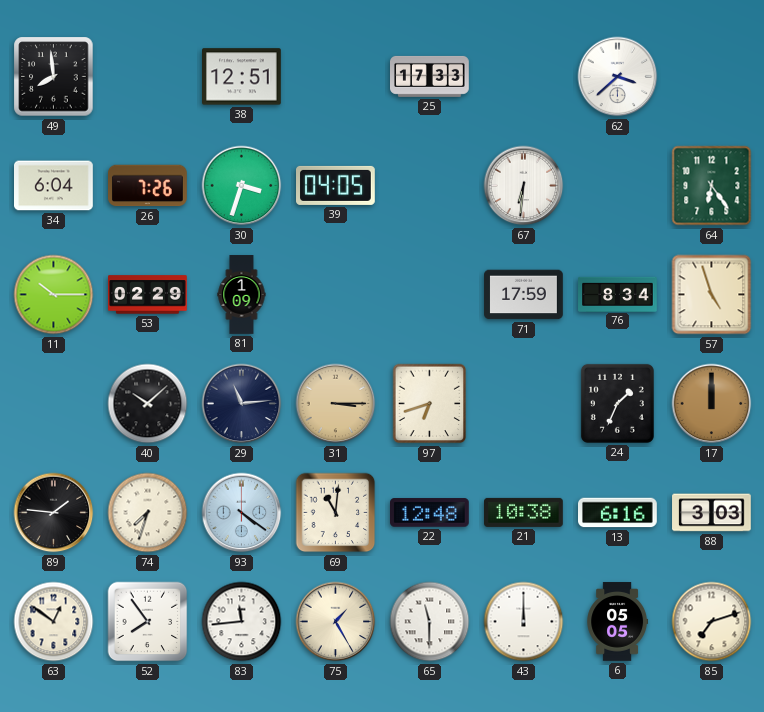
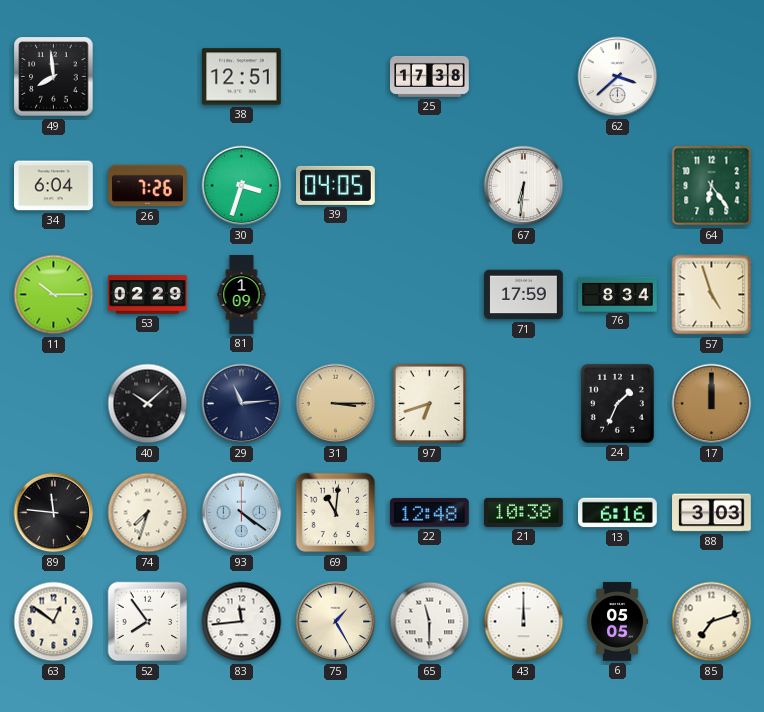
25: 17:33 -> 17:38 (430, 76)
89: 1:46 -> 11:46 (54, 513)
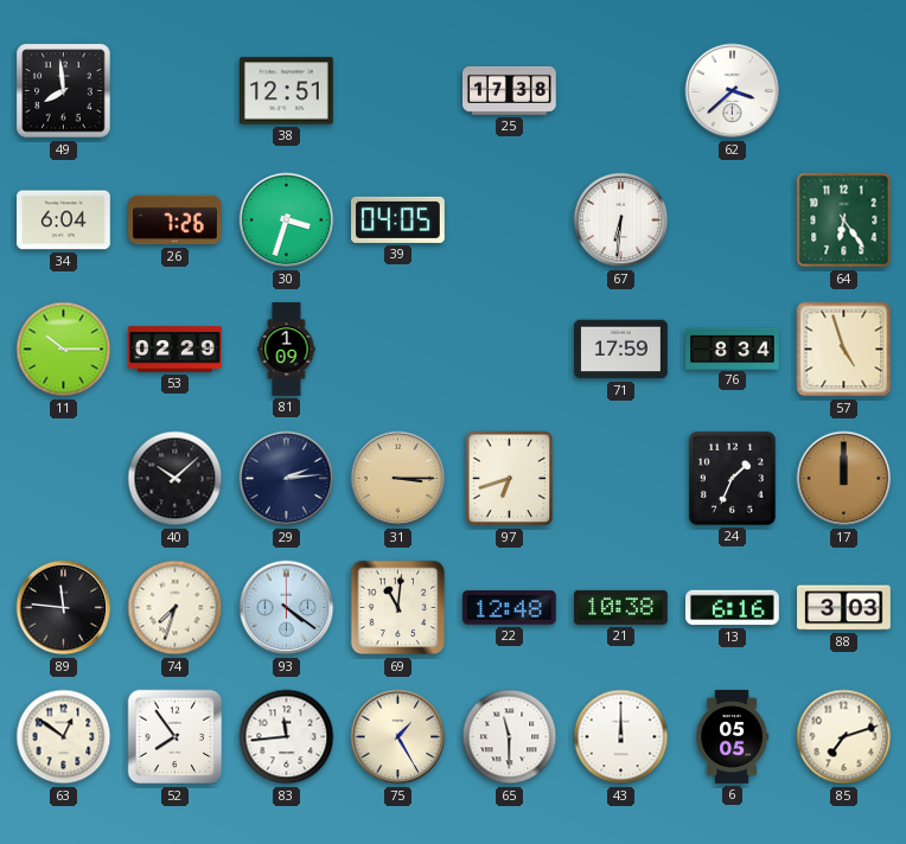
29: 11:14 -> 2:14 (287, 479)
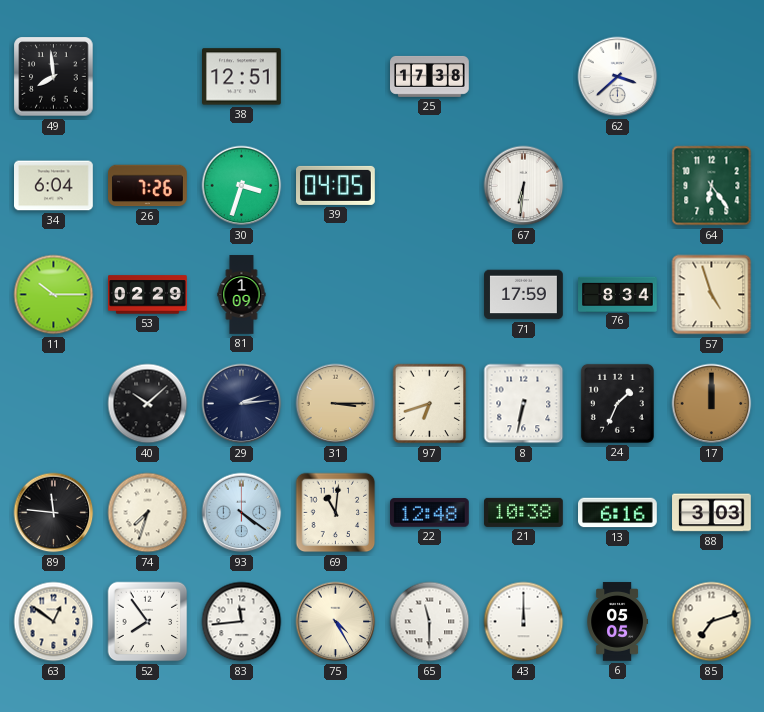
8: none -> 6:32 (524, 404)
75: 1:25 -> 4:25 (336, 622)
